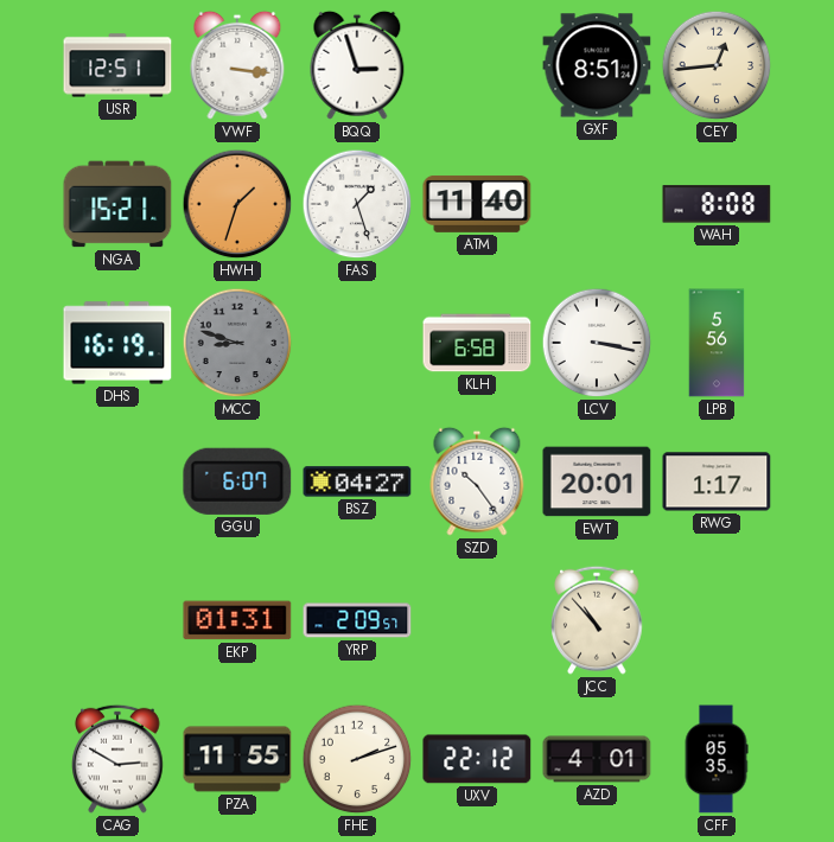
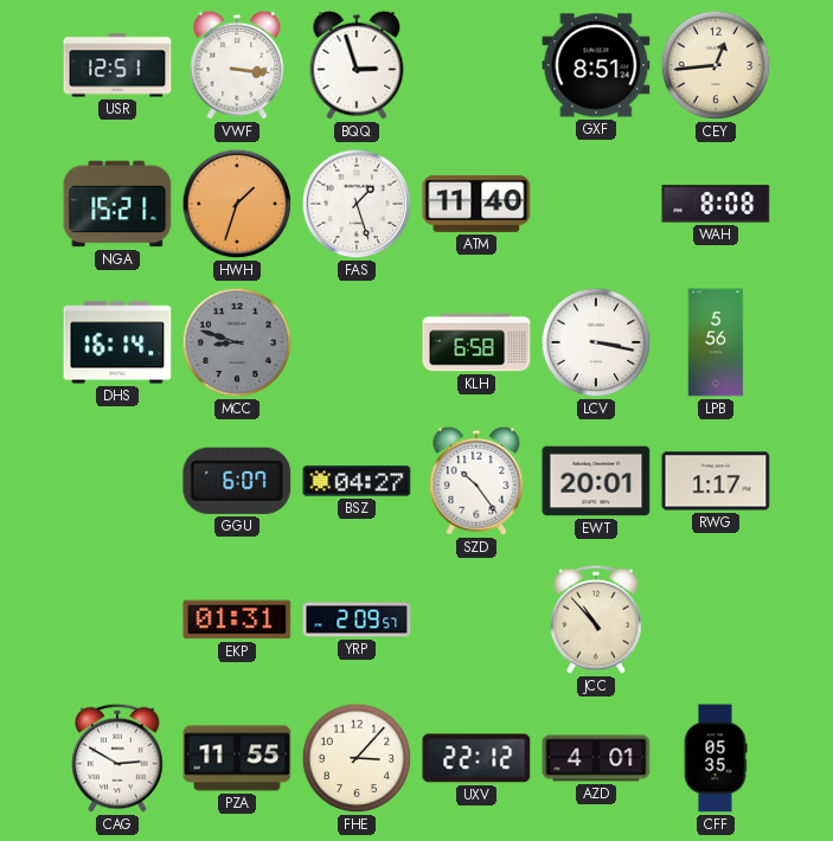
DHS: 16:19 -> 16:14 (117, 342)
FHE: 2:12 -> 3:07 (357, 758)
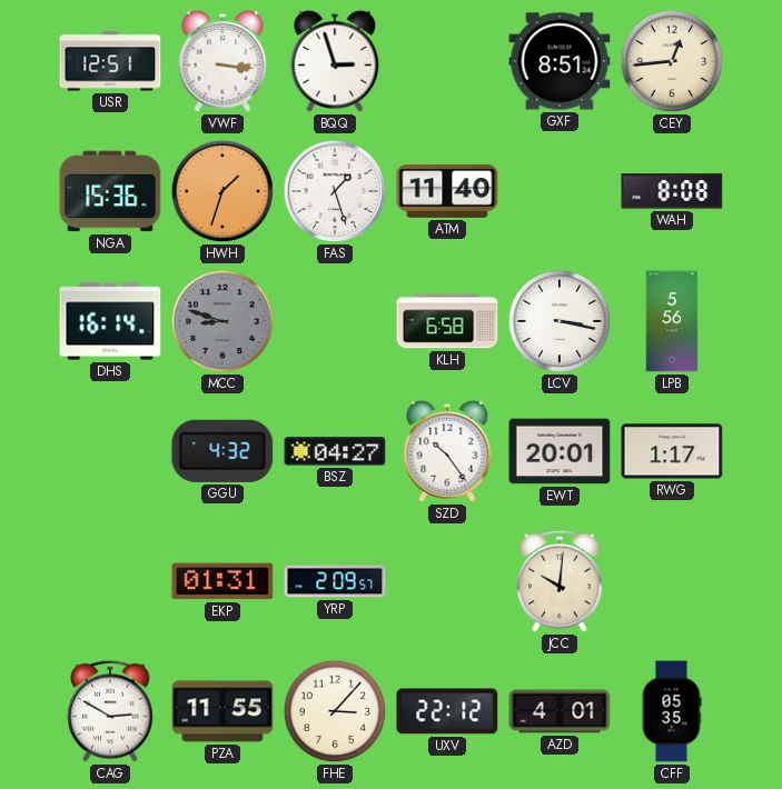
NGA: 15:21 -> 15:36 (110, 191)
GGU: 6:07 -> 4:32 (222, 451)
JCC: 10:53 -> 10:01 (560, 581)
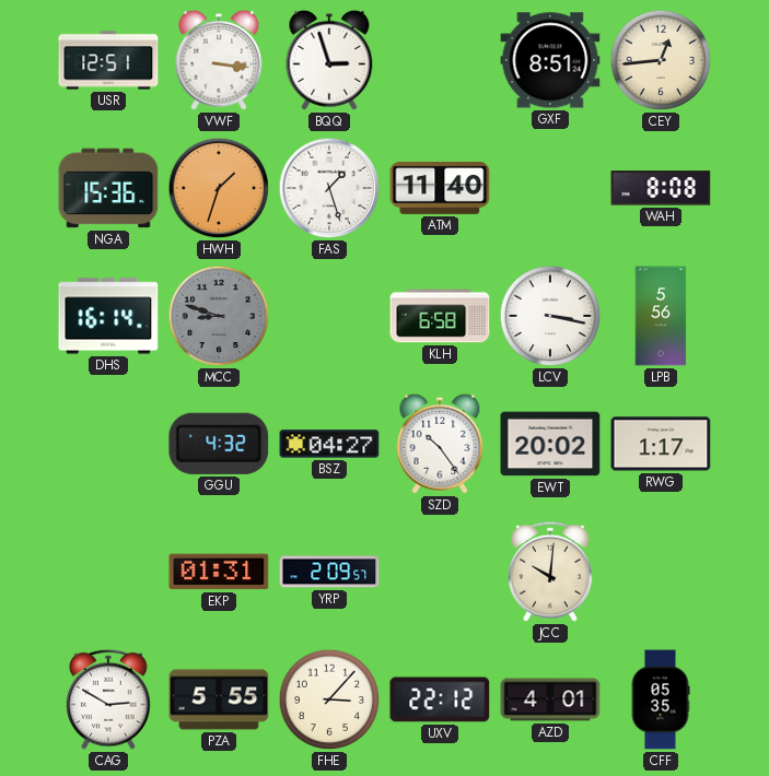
EWT: 20:01 -> 20:02 (550, 444)
PZA: 11:55 -> 5:55 (219, 699)
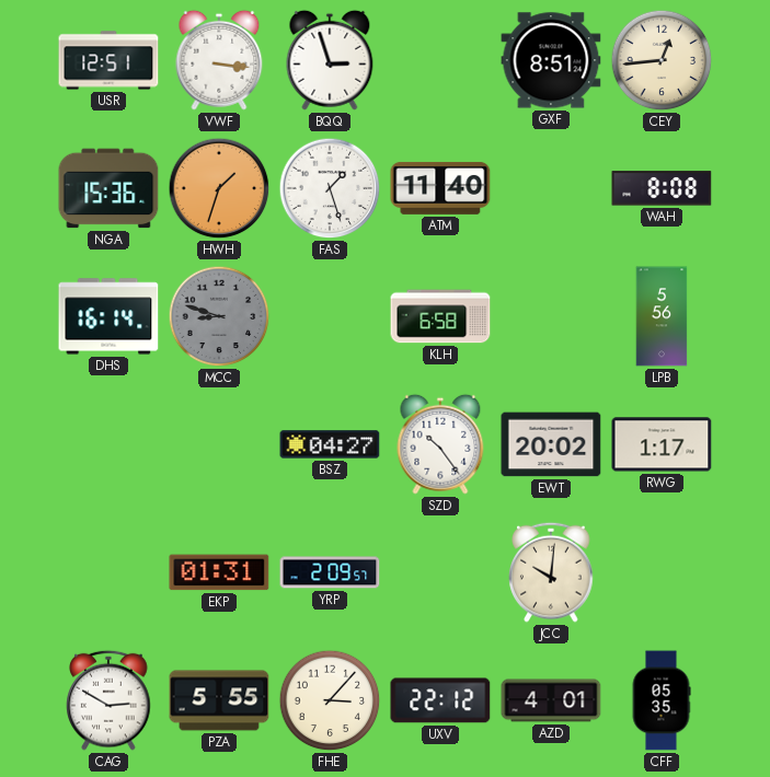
LCV: 3:17 -> none (550, 316)
GGU: 4:32 -> none (219, 444)
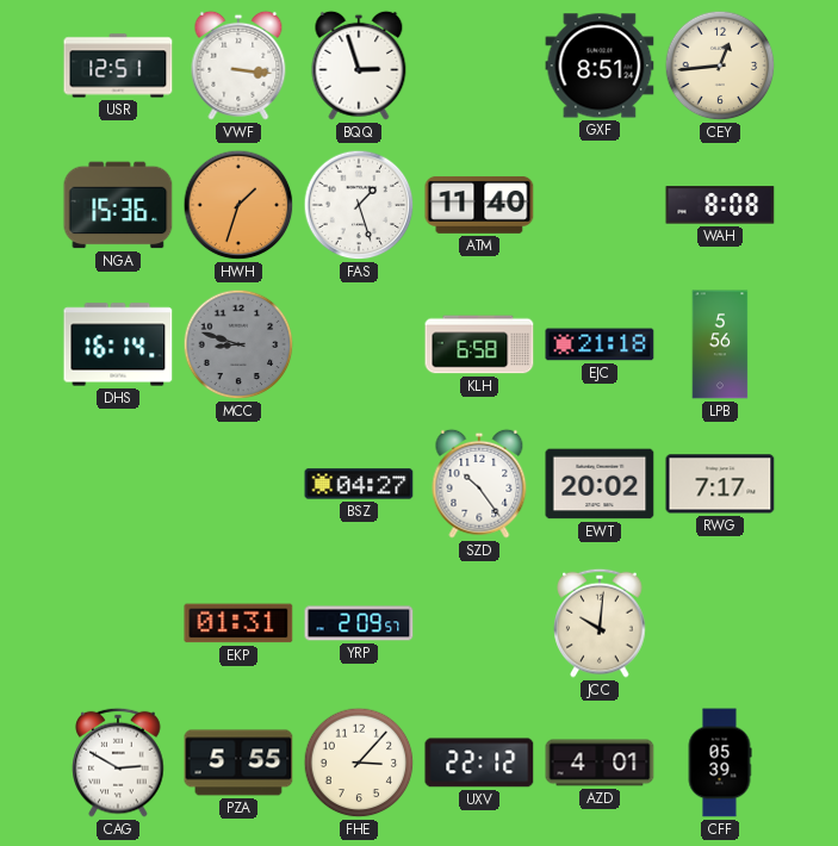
EJC: none -> 21:18 (600, 344)
RWG: 1:17 -> 7:17 (720, 484)
CFF: 05:35 -> 05:39 (720, 763)
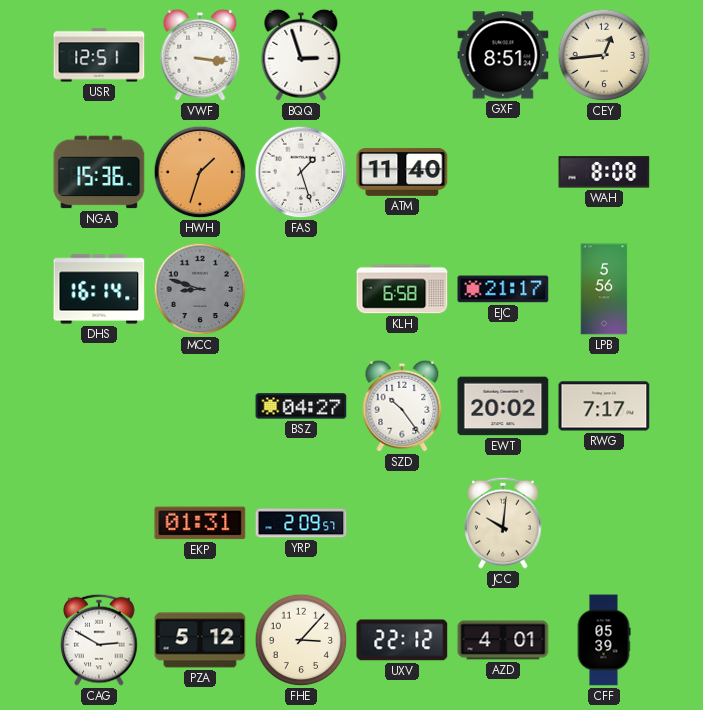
EJC: 21:18 -> 21:17 (503, 289)
PZA: 5:55 -> 5:12 (200, 640)
